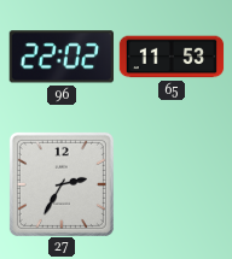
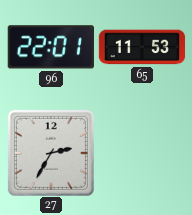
96: 22:02 -> 22:01 (51, 47)
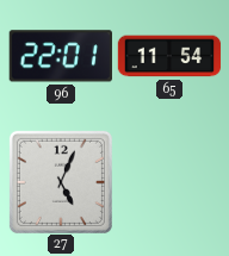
65: 11:53 -> 11:54 (169, 56)
27: 2:35 -> 5:04 (61, 182)
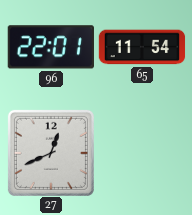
27: 5:04 -> 12:41 (51, 153)
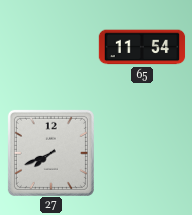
96: 22:01 -> none (51, 47)
27: 12:41 -> 7:41 (51, 153)
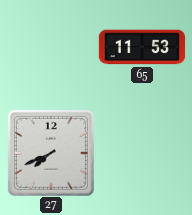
65: 11:54 -> 11:53 (142, 47)
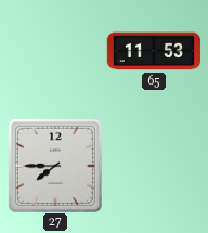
27: 7:41 -> 7:45 (55, 166)
